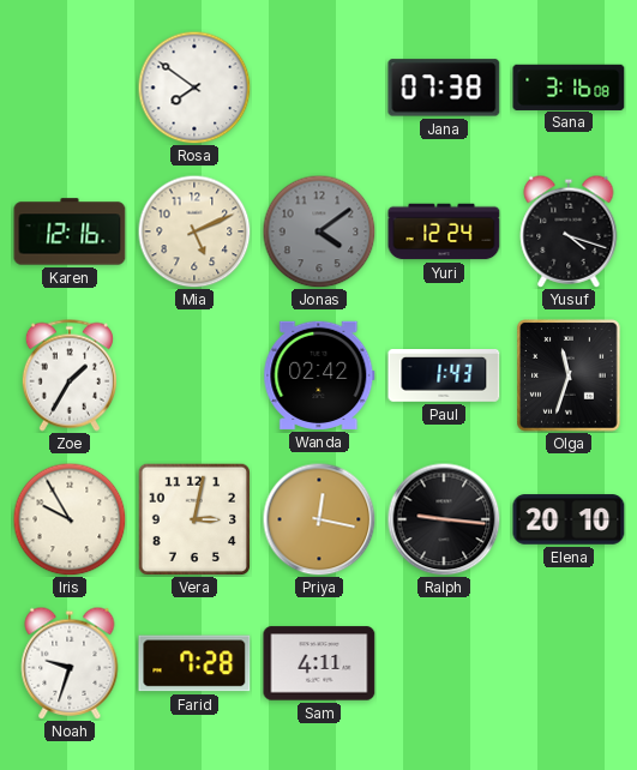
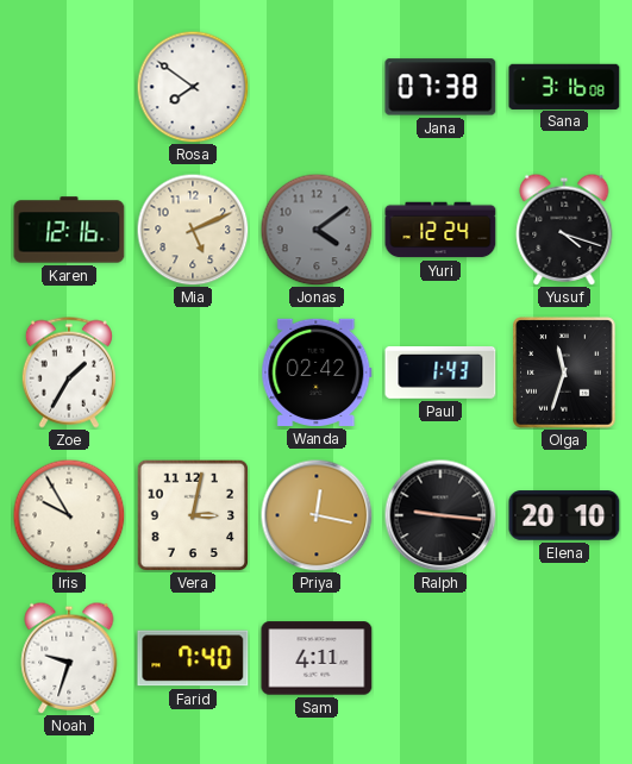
Farid: 7:28 -> 7:40 (193, 658)
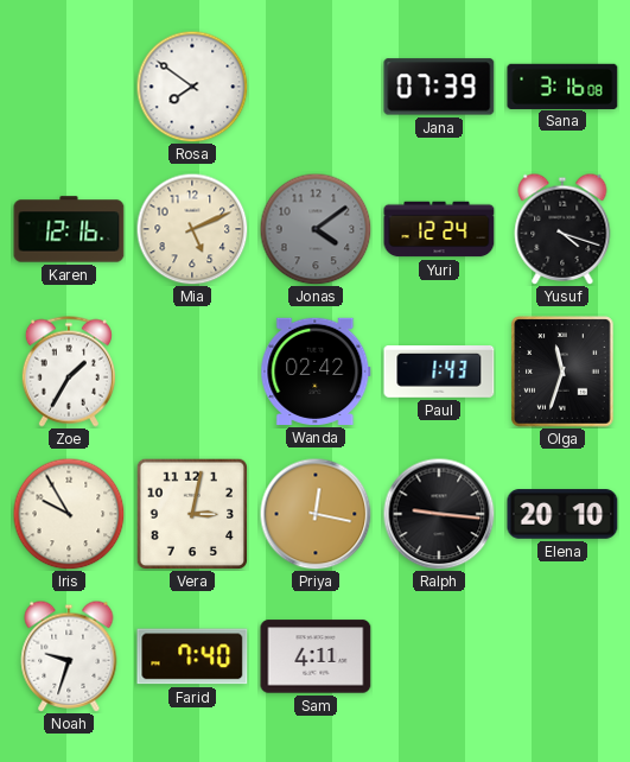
Jana: 07:38 -> 07:39 (439, 87)
